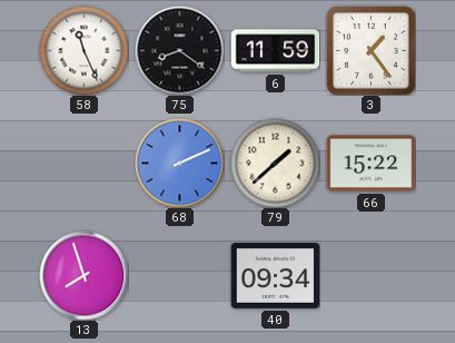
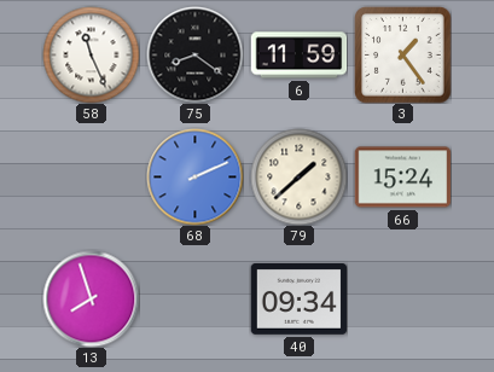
66: 15:22 -> 15:24 (402, 178)
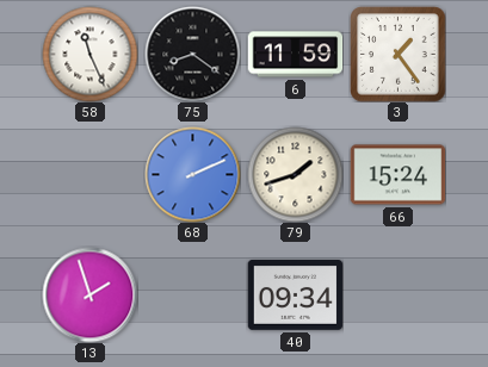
79: 1:38 -> 1:42 (295, 174)
13: 7:57 -> 1:57 (89, 294)
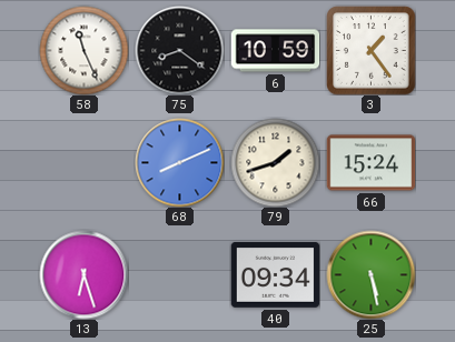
6: 11:59 -> 10:59 (275, 51)
68: 2:11 -> 8:11 (179, 162)
13: 1:57 -> 6:27 (83, 274)
25: none -> 5:28 (370, 274)
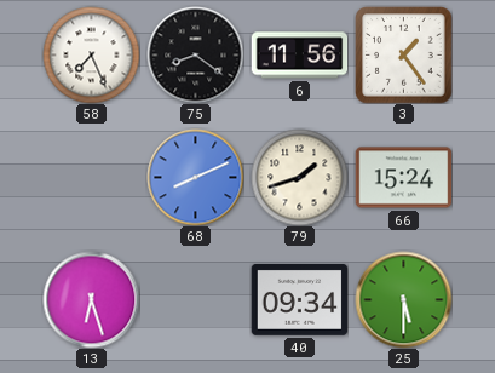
58: 11:26 -> 7:26 (91, 54)
6: 10:59 -> 11:56 (299, 56)
25: 5:28 -> 5:30 (403, 299)
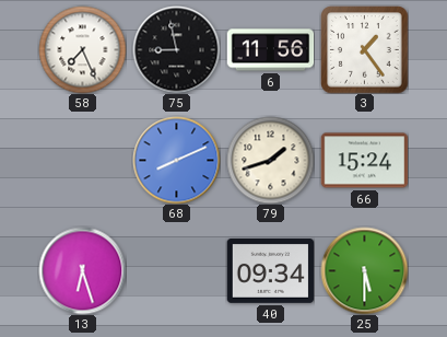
75: 8:21 -> 8:58 (176, 49)
